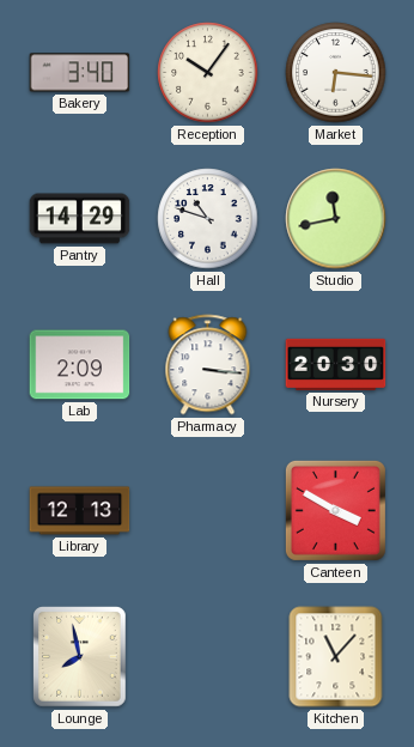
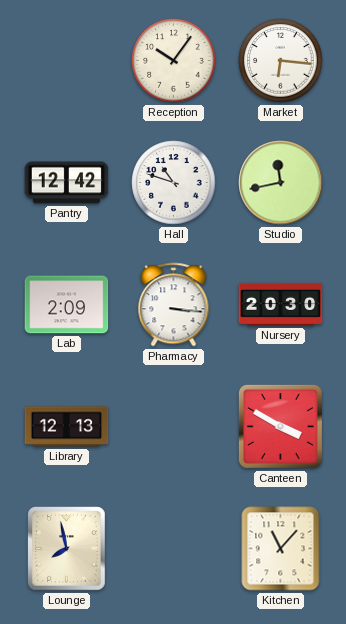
Bakery: 3:40 -> none (80, 73)
Pantry: 14:29 -> 12:42 (67, 183)
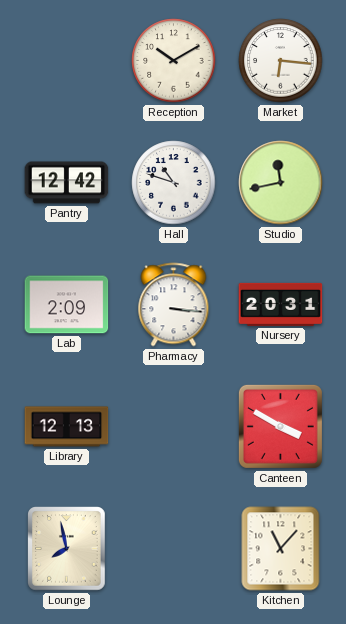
Reception: 10:06 -> 10:10 (174, 61)
Nursery: 20:30 -> 20:31 (281, 304)
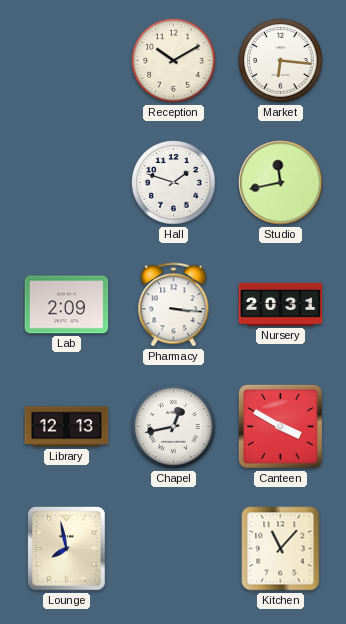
Pantry: 12:42 -> none (67, 183)
Hall: 10:48 -> 1:48 (174, 183)
Chapel: none -> 12:43 (174, 427)
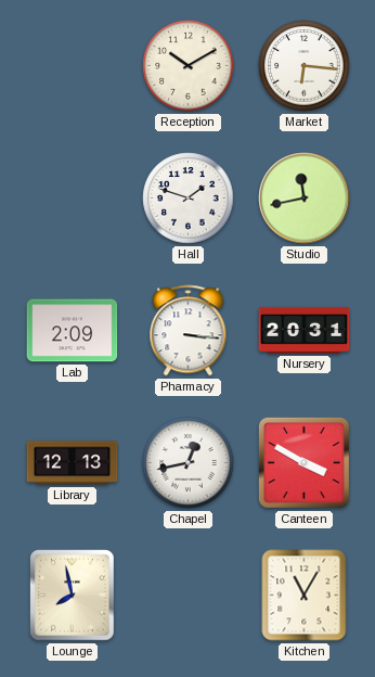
Kitchen: 11:07 -> 11:05 (305, 596)
